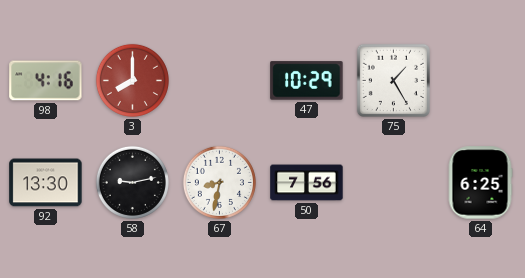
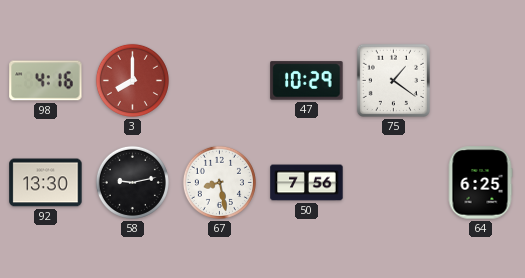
75: 1:25 -> 1:21 (393, 80)
67: 8:32 -> 8:28 (219, 182)
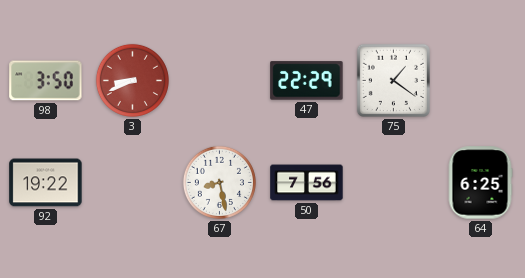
98: 4:16 -> 3:50 (46, 81)
3: 8:00 -> 8:41 (132, 80)
47: 10:29 -> 22:29 (307, 81)
92: 13:30 -> 19:22 (46, 183)
58: 9:13 -> none (132, 182)
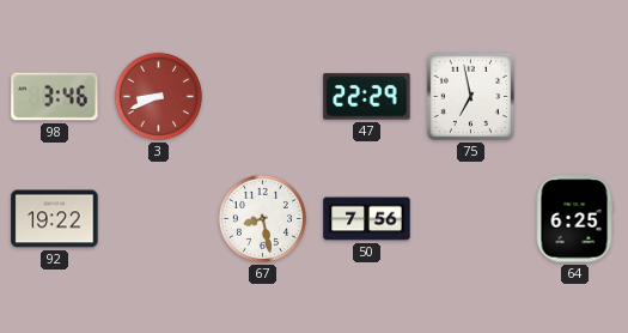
98: 3:50 -> 3:46 (55, 97)
75: 1:21 -> 6:58 (470, 96)
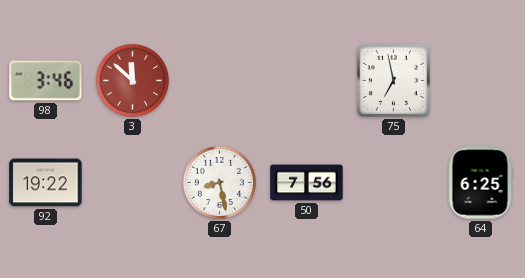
3: 8:41 -> 11:52 (132, 80)
47: 22:29 -> none (367, 97)
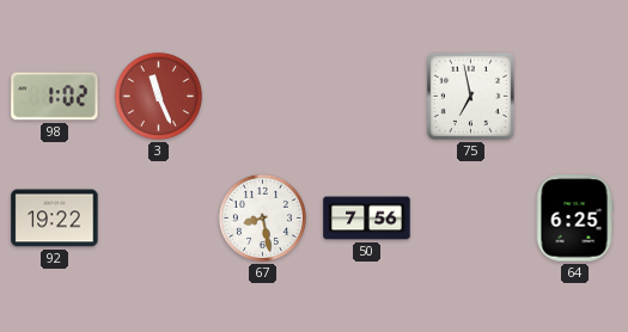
98: 3:46 -> 1:02 (55, 97)
3: 11:52 -> 11:26 (158, 96)
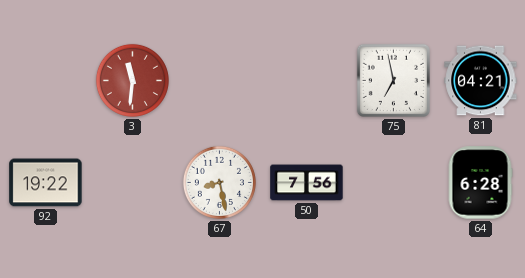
98: 1:02 -> none (55, 97)
3: 11:26 -> 11:31 (132, 80)
81: none -> 04:21 (481, 81)
64: 6:25 -> 6:28 (480, 183)
